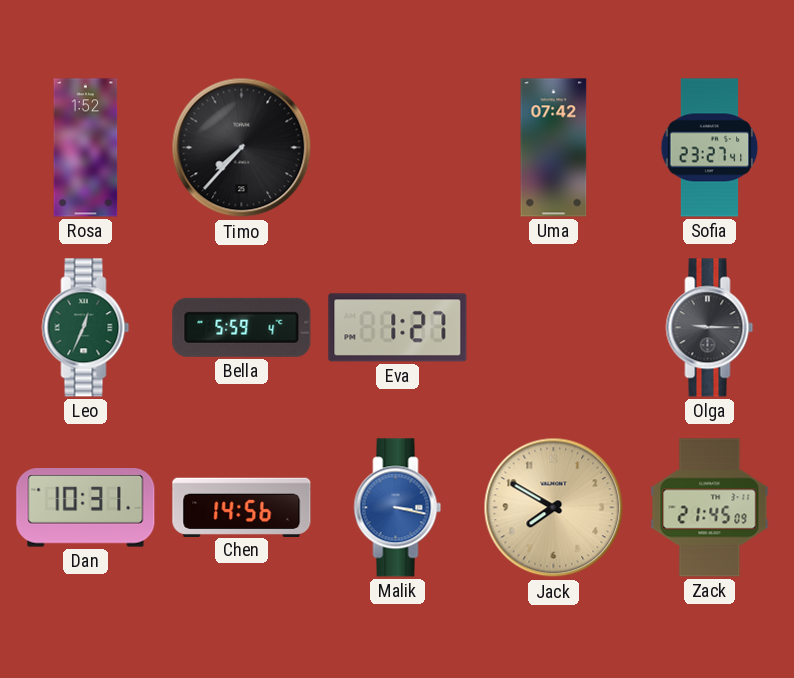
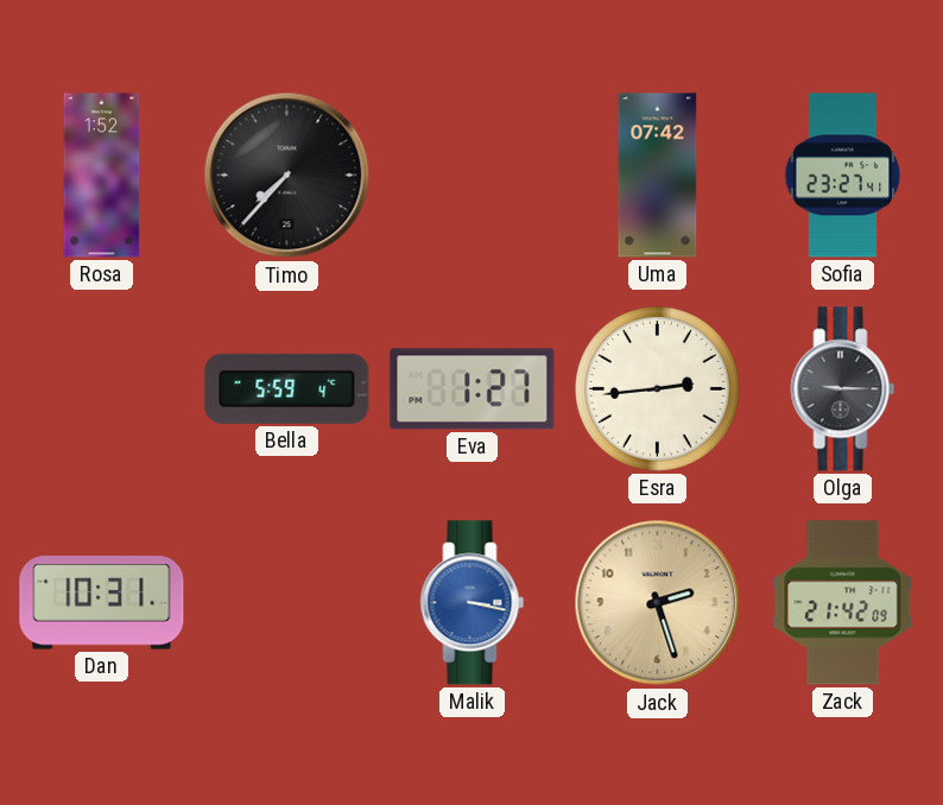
Leo: 12:34 -> none (86, 328)
Esra: none -> 2:44 (658, 389)
Chen: 14:56 -> none (242, 507)
Jack: 7:50 -> 2:27 (658, 603)
Zack: 21:45 -> 21:42 (843, 603)
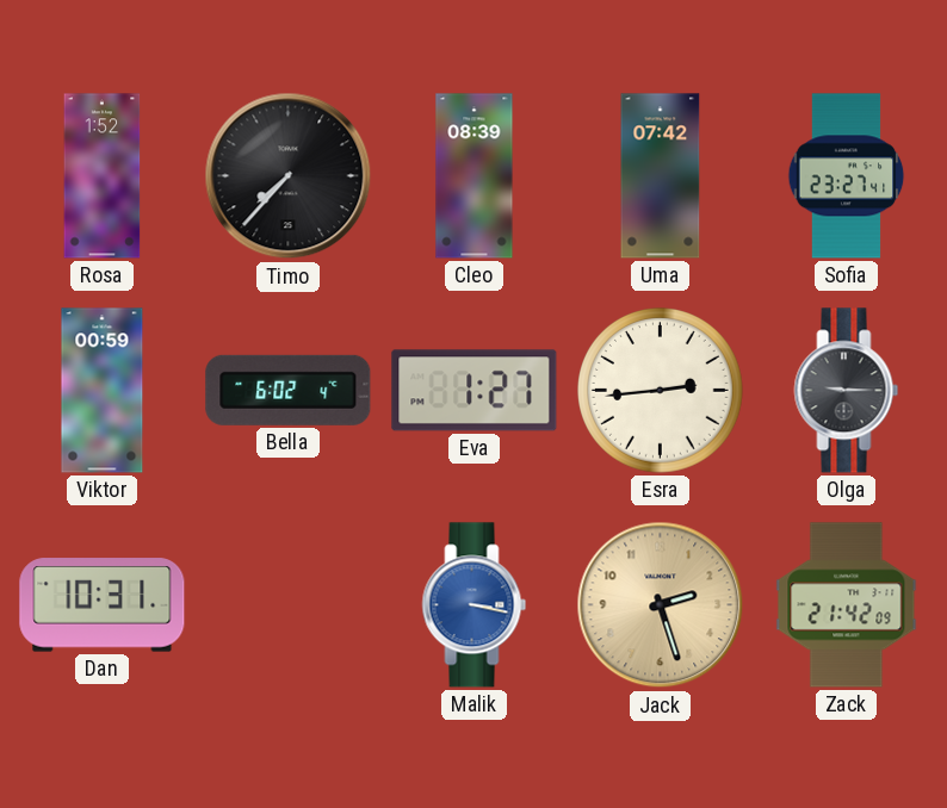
Cleo: none -> 08:39 (475, 176)
Viktor: none -> 00:59 (103, 391)
Bella: 5:59 -> 6:02 (289, 390)
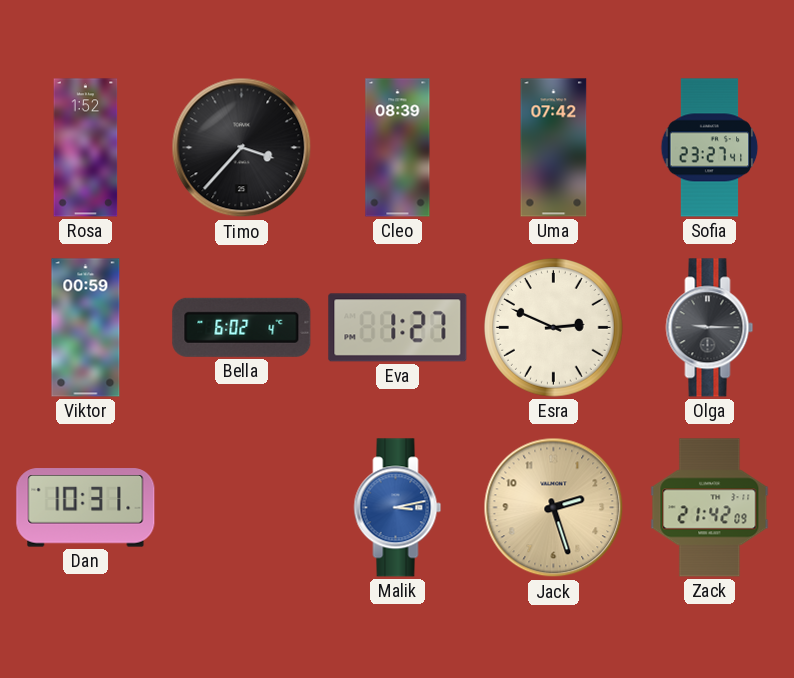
Timo: 7:37 -> 3:37 (242, 148)
Esra: 2:44 -> 2:49 (554, 328)
Malik: 3:17 -> 3:13 (398, 508)
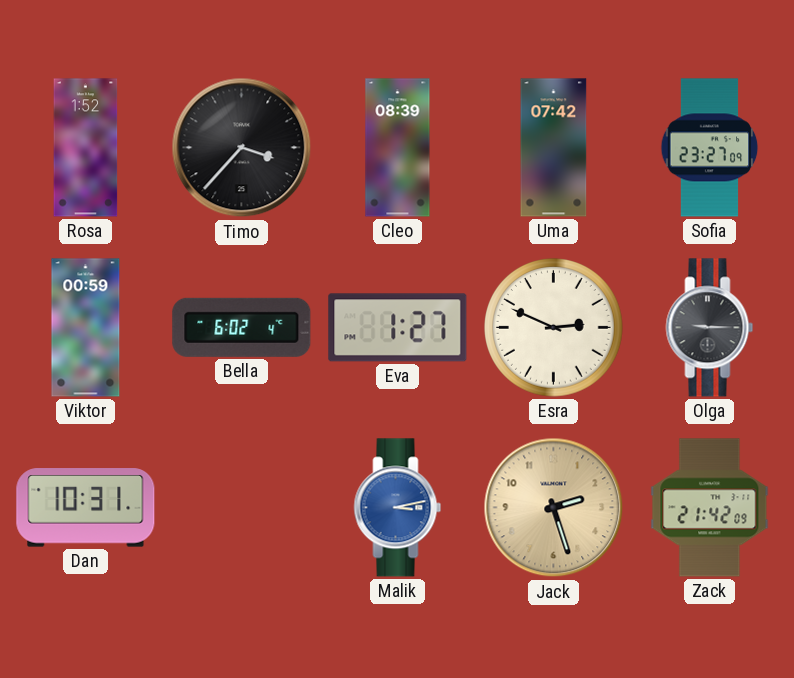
Sofia: 23:27:41 -> 23:27:09 (710, 148)
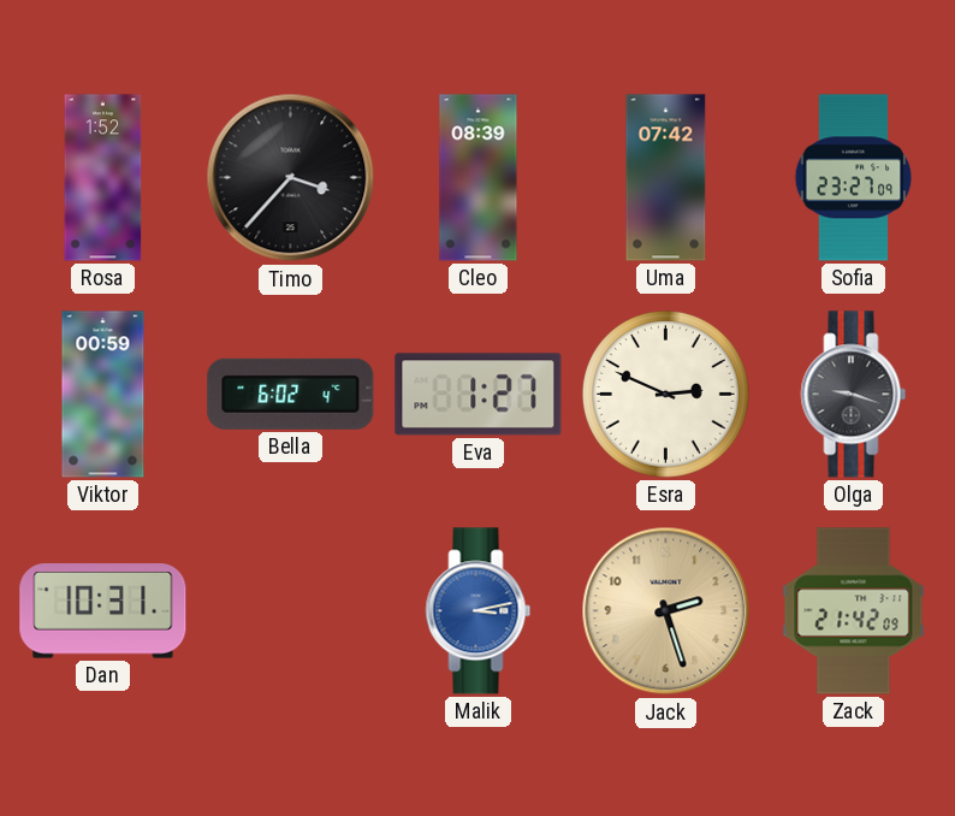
Olga: 9:15 -> 9:18 (854, 395)
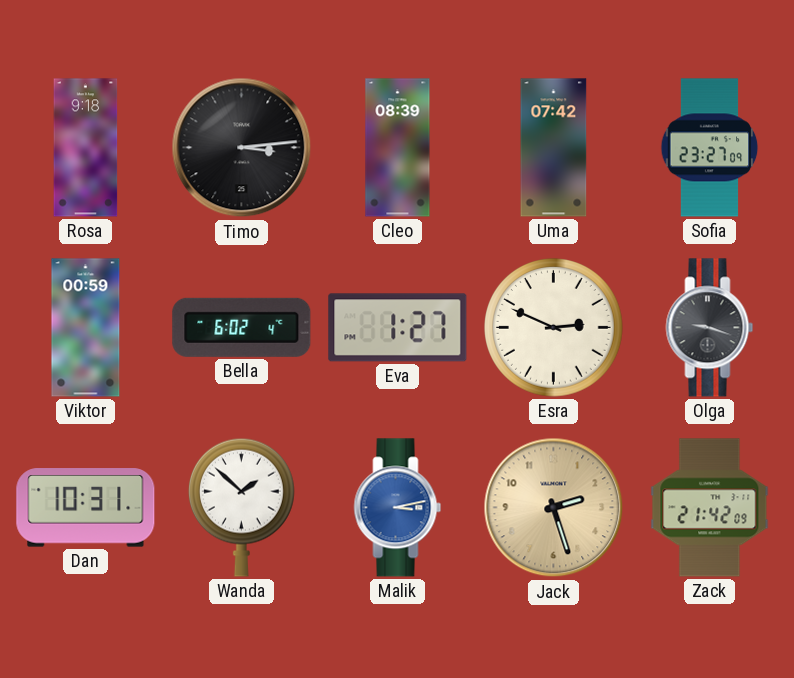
Rosa: 1:52 -> 9:18 (86, 148)
Timo: 3:37 -> 3:14 (242, 148)
Wanda: none -> 1:52 (241, 507)
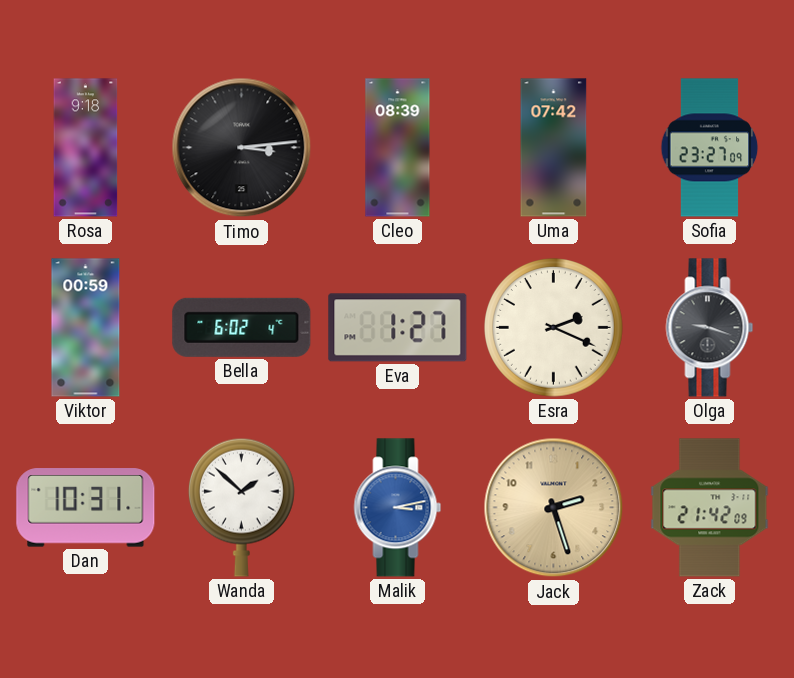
Esra: 2:49 -> 2:19 (554, 328)
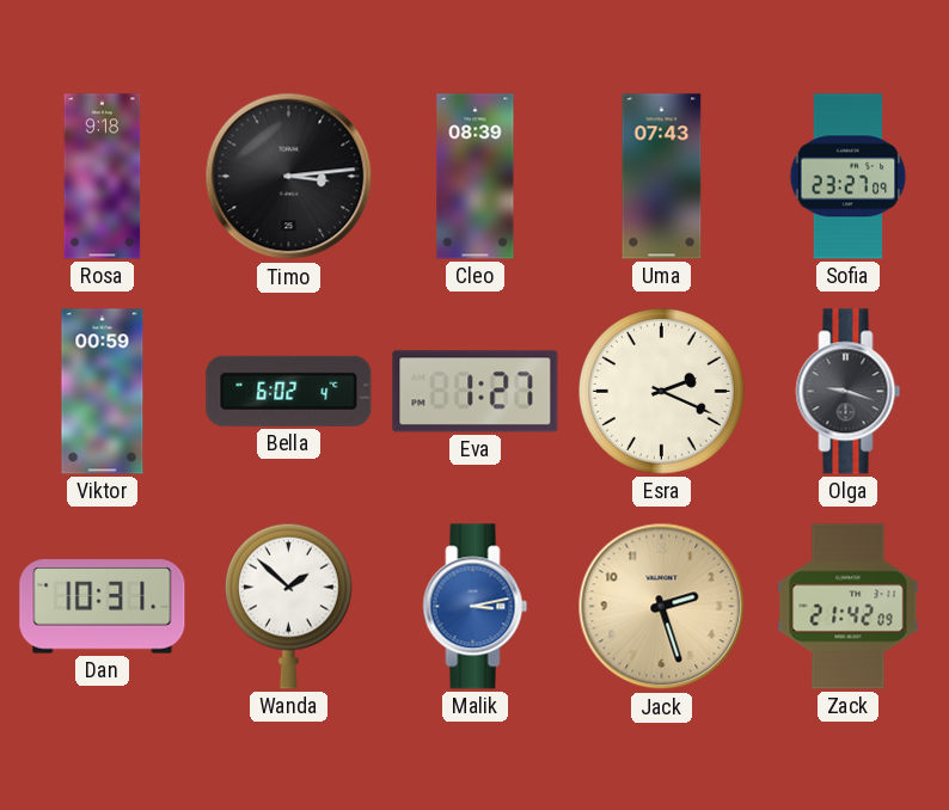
Uma: 07:42 -> 07:43 (662, 177)
